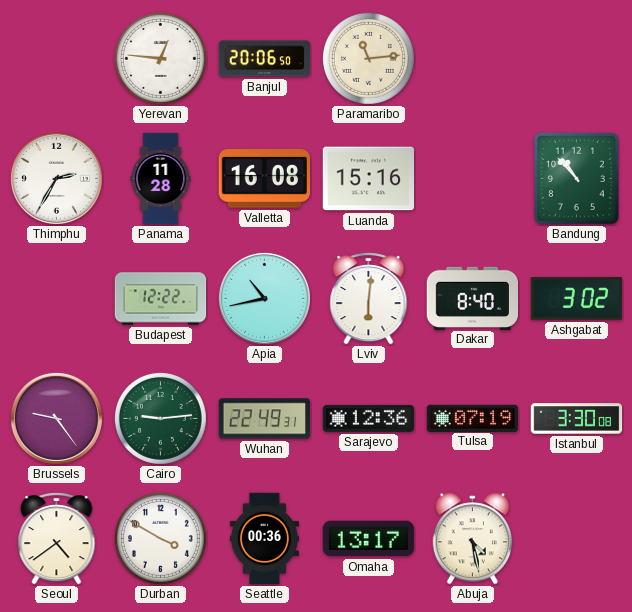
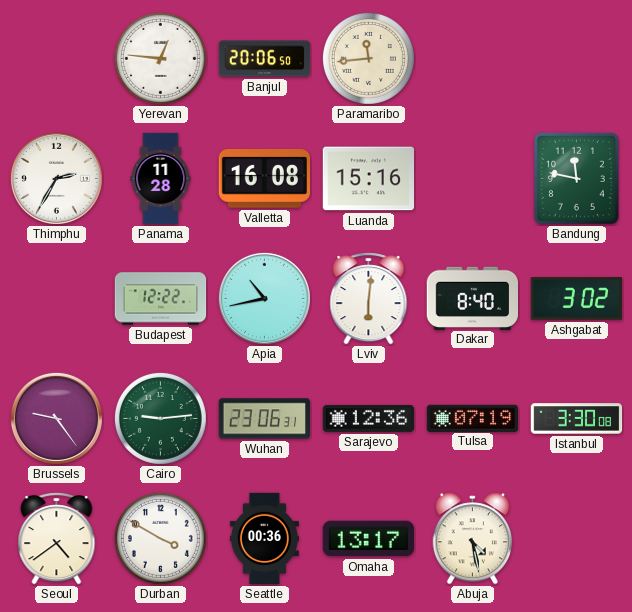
Paramaribo: 11:14 -> 11:44 (368, 58)
Bandung: 10:53 -> 11:47 (576, 178)
Wuhan: 22:49 -> 23:06 (264, 419)
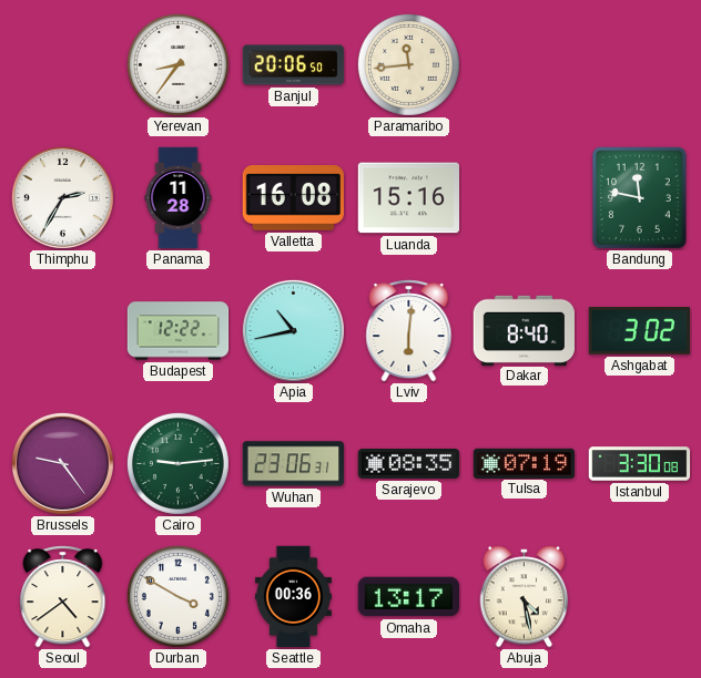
Yerevan: 12:46 -> 8:36 (177, 64)
Sarajevo: 12:36 -> 08:35 (409, 463)
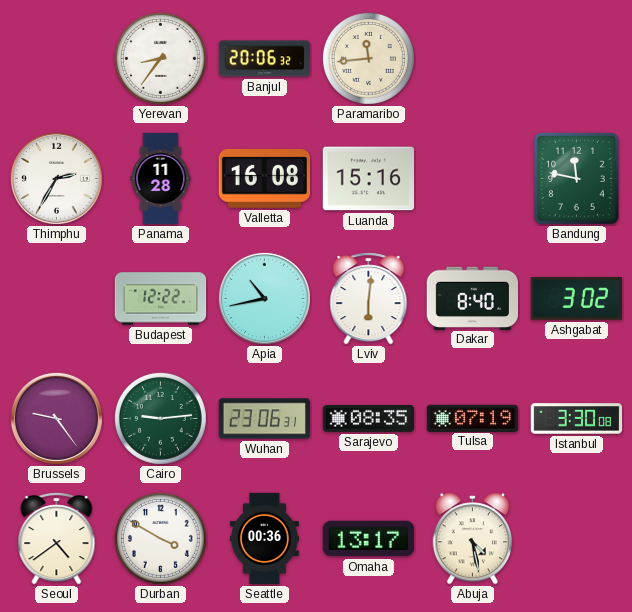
Banjul: 20:06:50 -> 20:06:32 (265, 59)
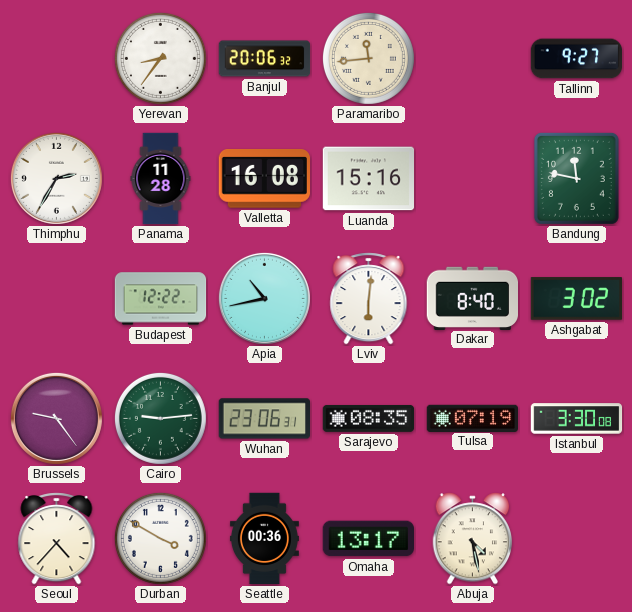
Tallinn: none -> 9:27 (577, 59)
Seoul: 4:39 -> 4:37 (57, 539)
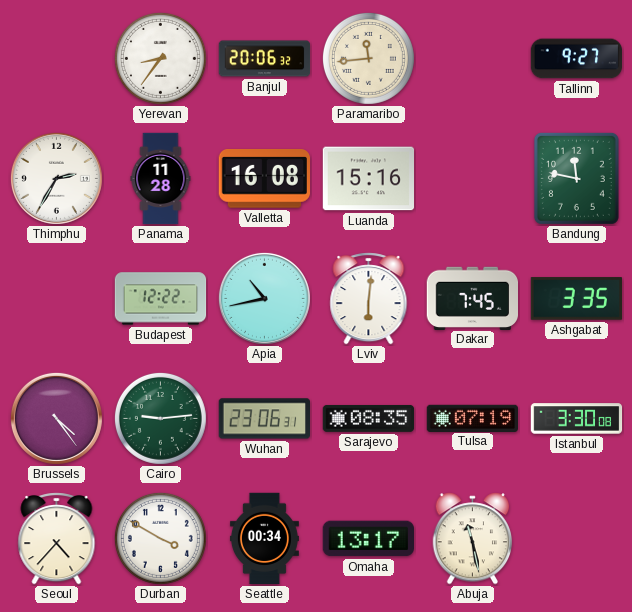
Dakar: 8:40 -> 7:45 (472, 298)
Ashgabat: 3:02 -> 3:35 (577, 299)
Brussels: 9:24 -> 4:24 (56, 418)
Seattle: 00:36 -> 00:34 (264, 539)
Abuja: 4:28 -> 11:28 (473, 539)
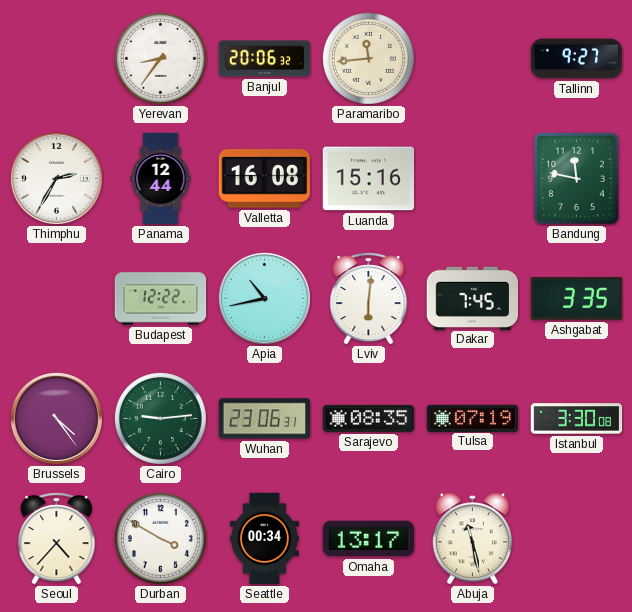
Panama: 11:28 -> 12:44 (161, 179)
